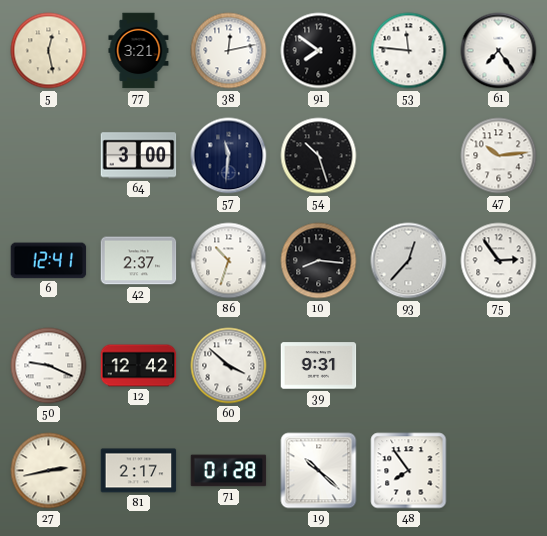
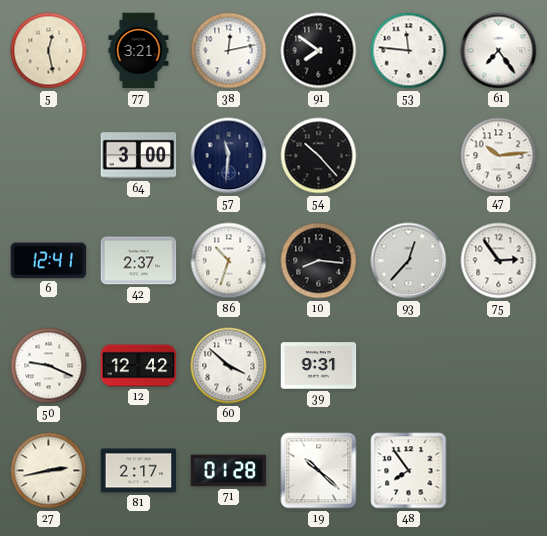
54: 10:27 -> 10:23 (319, 156)
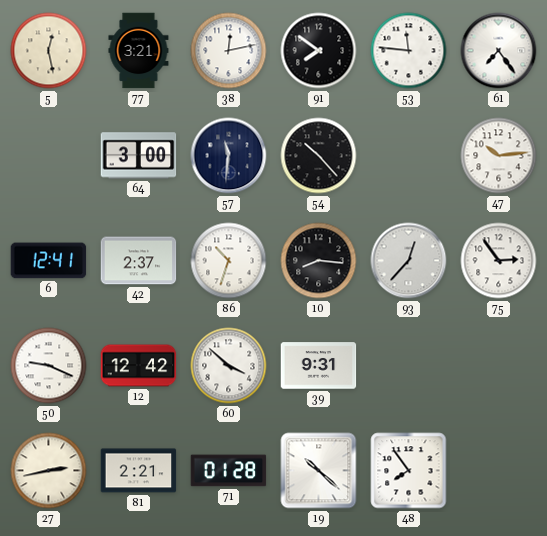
81: 2:17 -> 2:21 (139, 471)
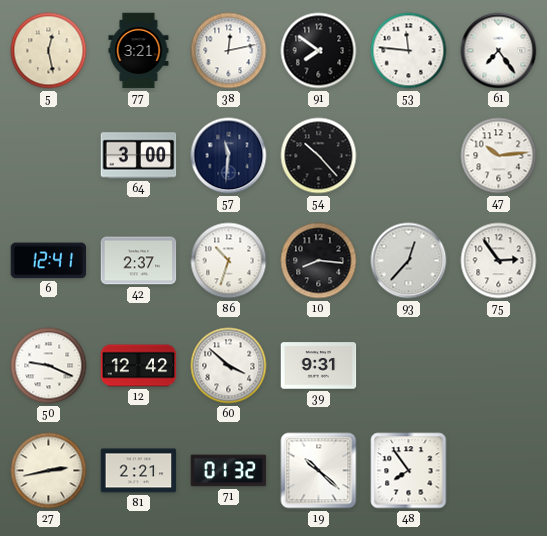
71: 01:28 -> 01:32 (229, 471)
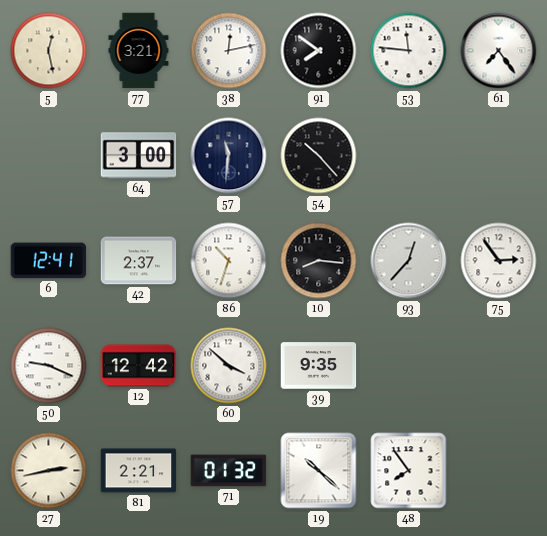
47: 10:14 -> none (499, 156)
39: 9:31 -> 9:35 (319, 366)
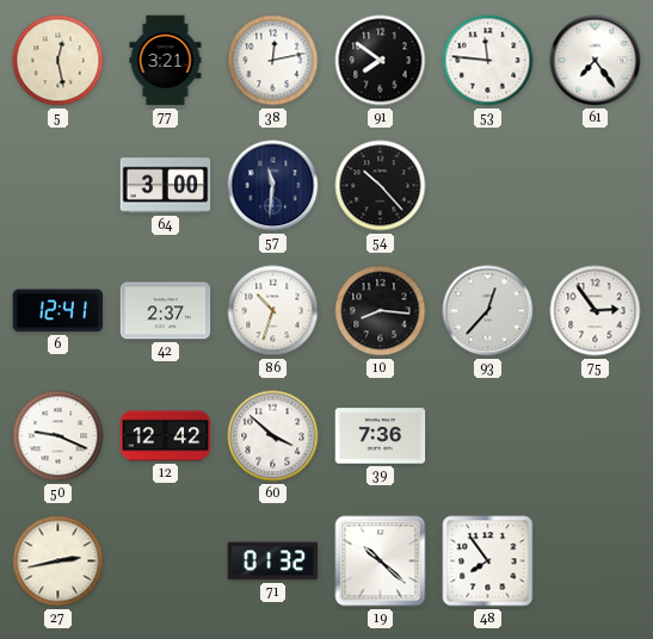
39: 9:35 -> 7:36 (381, 436)
81: 2:21 -> none (139, 471)
